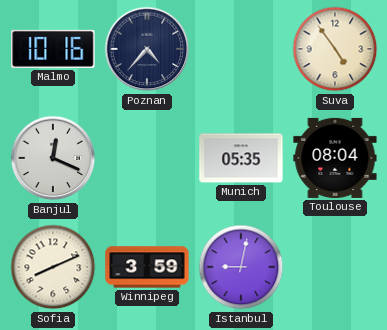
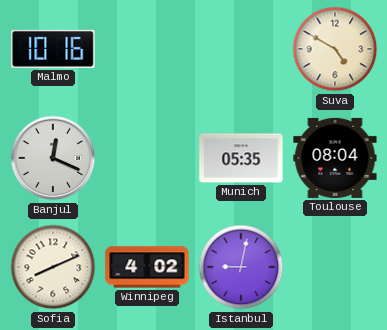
Poznan: 4:37 -> none (147, 49)
Suva: 4:54 -> 4:50 (335, 49)
Winnipeg: 3:59 -> 4:02 (147, 267)
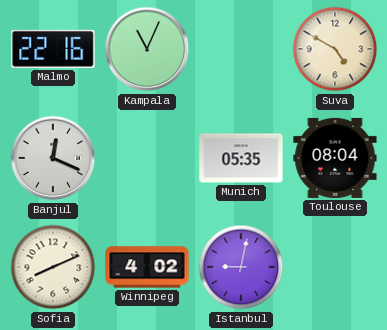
Malmo: 10:16 -> 22:16 (53, 49)
Kampala: none -> 11:04 (147, 49)
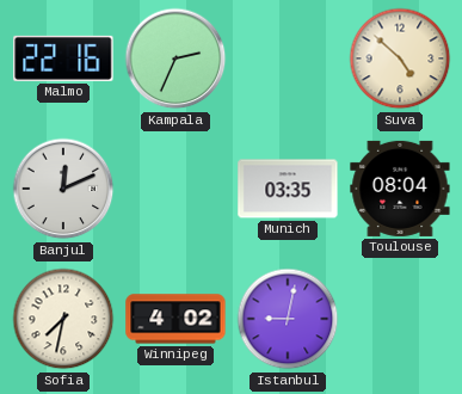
Kampala: 11:04 -> 2:34 (175, 59)
Suva: 4:50 -> 4:52 (400, 59)
Banjul: 12:19 -> 12:11 (63, 189)
Munich: 05:35 -> 03:35 (288, 189)
Sofia: 8:11 -> 7:32 (63, 319)
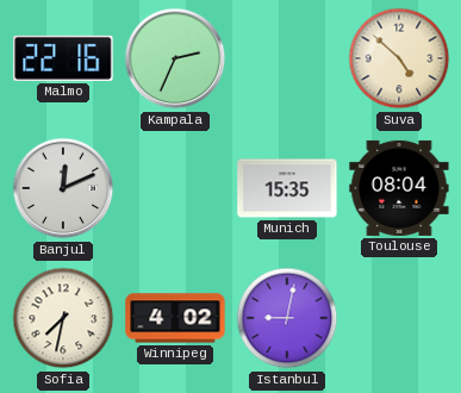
Munich: 03:35 -> 15:35 (287, 188)
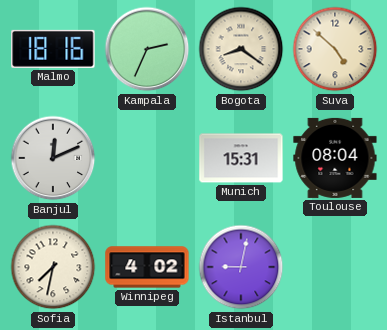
Malmo: 22:16 -> 18:16 (53, 49)
Bogota: none -> 8:21 (241, 49)
Munich: 15:35 -> 15:31 (241, 158)
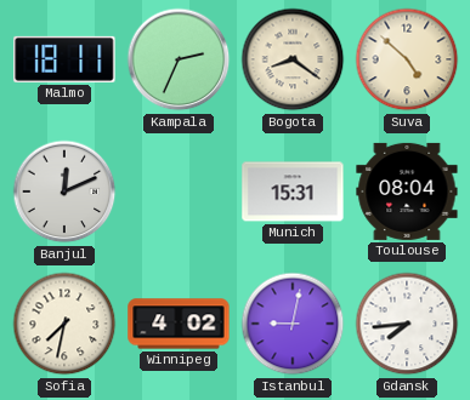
Malmo: 18:16 -> 18:11 (64, 59)
Gdansk: none -> 7:44 (407, 324)
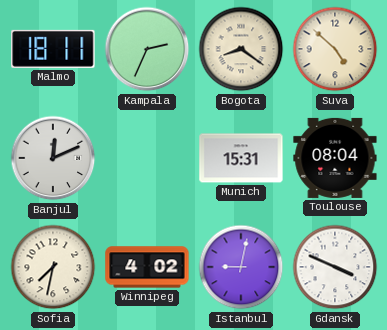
Gdansk: 7:44 -> 3:49 (335, 267)
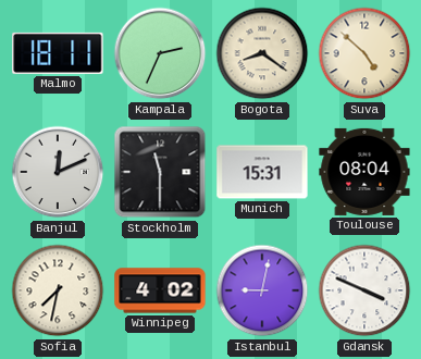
Stockholm: none -> 11:30 (160, 172)
